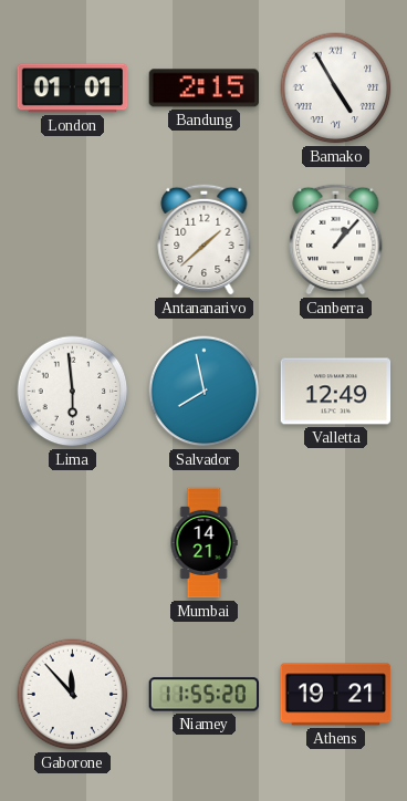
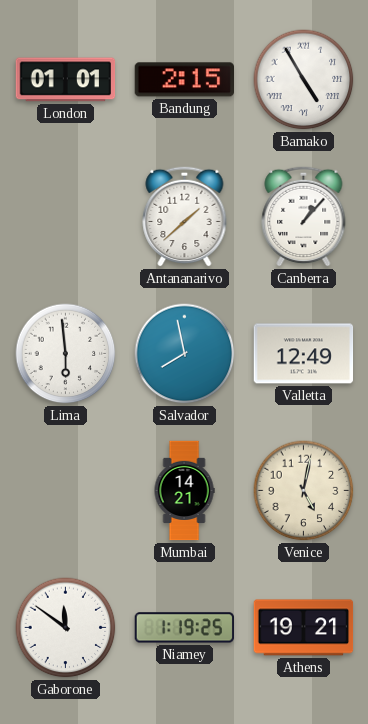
Venice: none -> 5:02 (304, 491)
Gaborone: 11:53 -> 11:51 (66, 628)
Niamey: 11:55 -> 1:19 (184, 628)
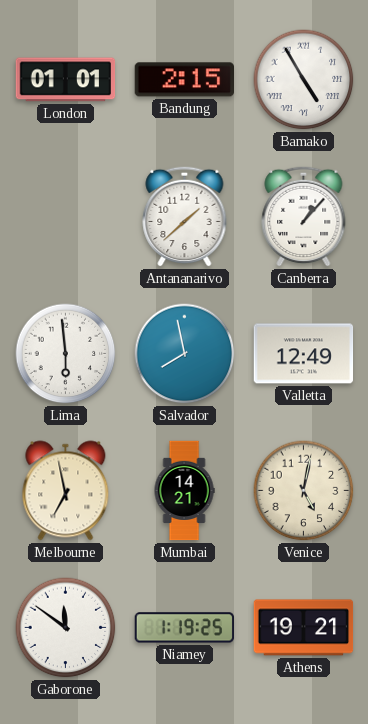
Melbourne: none -> 6:58 (66, 491)
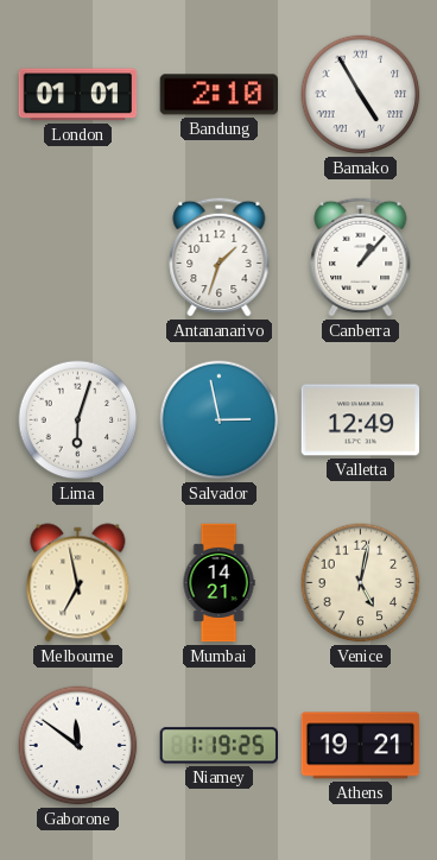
Bandung: 2:15 -> 2:10 (218, 95)
Antananarivo: 1:38 -> 1:33 (220, 257)
Lima: 5:59 -> 6:03 (78, 420)
Salvador: 7:58 -> 2:58 (220, 420)
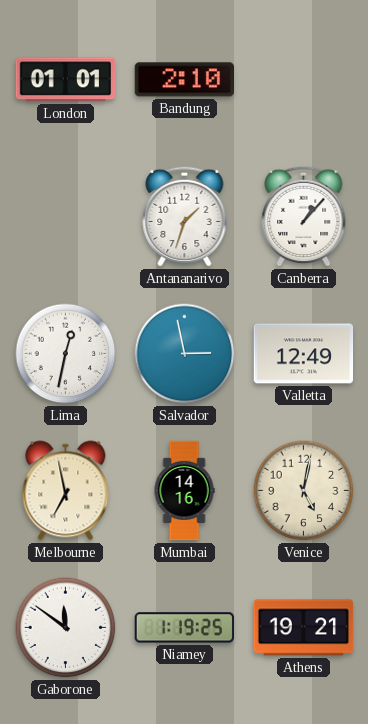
Bamako: 4:55 -> none (361, 95)
Lima: 6:03 -> 12:32 (66, 354)
Mumbai: 14:21 -> 14:16 (184, 491)
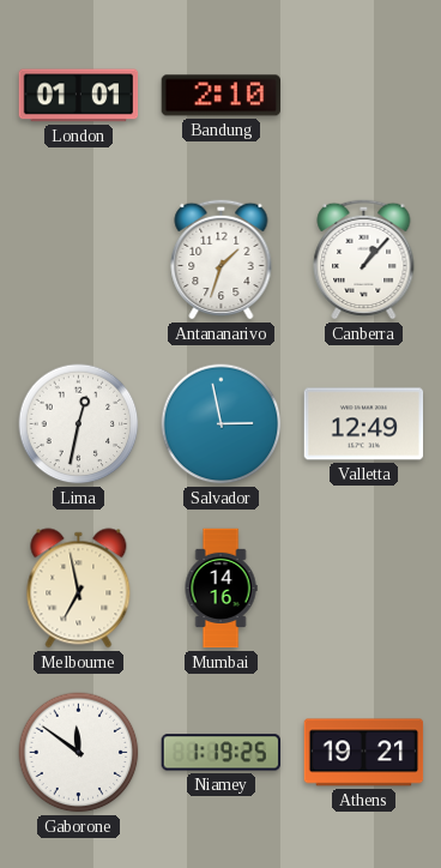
Venice: 5:02 -> none (304, 491)
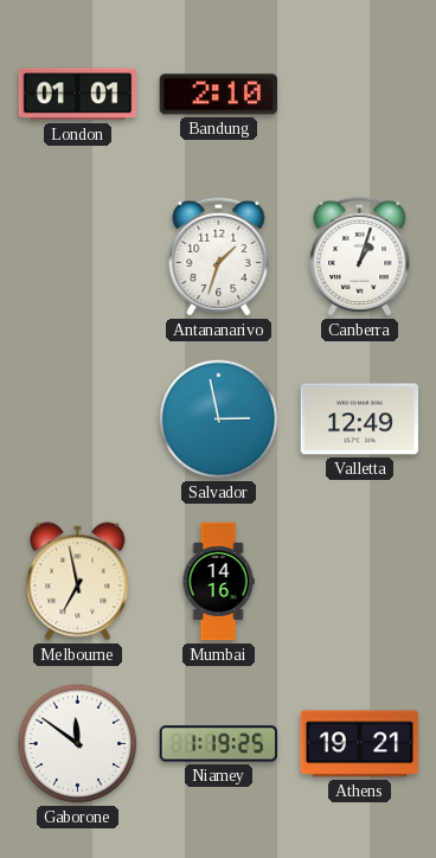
Canberra: 1:07 -> 1:03 (360, 256)
Lima: 12:32 -> none (79, 424)
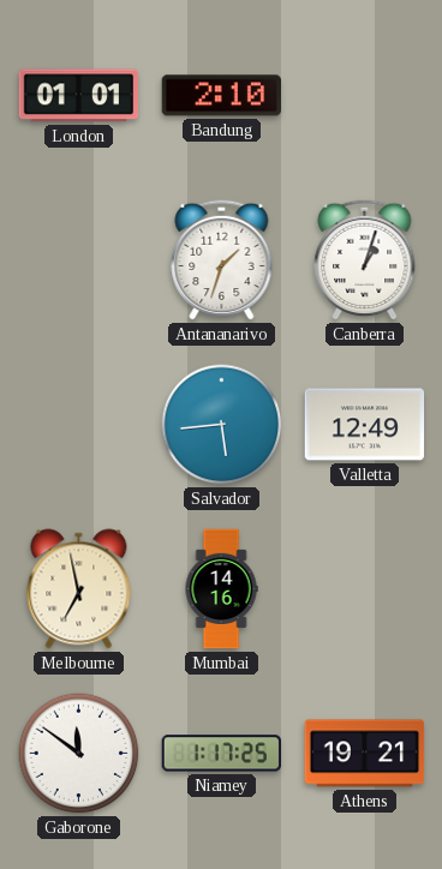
Salvador: 2:58 -> 5:44 (222, 425)
Niamey: 1:19 -> 1:17 (221, 754)
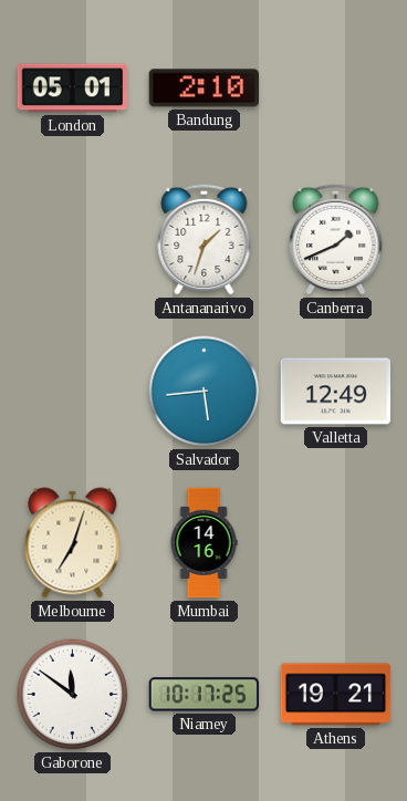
London: 01:01 -> 05:01 (73, 89)
Canberra: 1:03 -> 1:41 (336, 239)
Melbourne: 6:58 -> 7:03 (73, 543)
Niamey: 1:17 -> 10:17 (203, 695)
